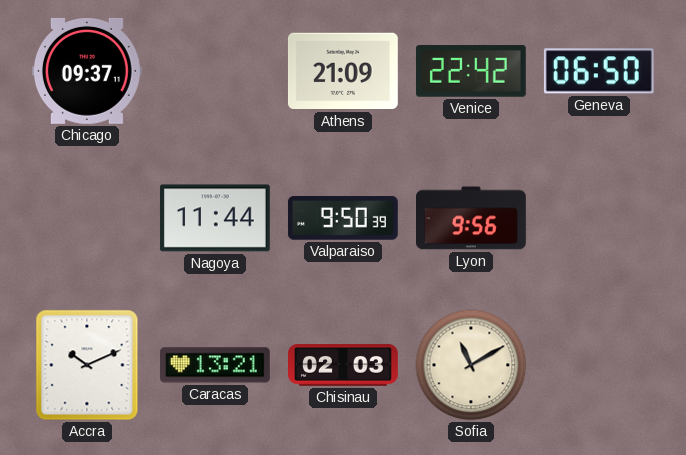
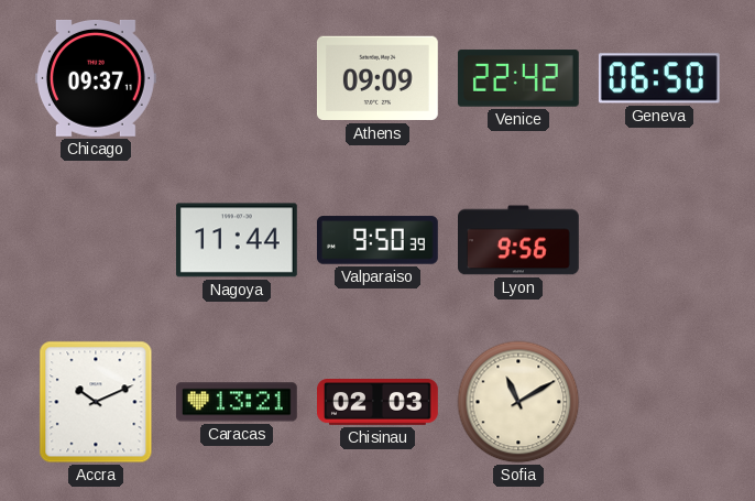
Athens: 21:09 -> 09:09 (377, 78)
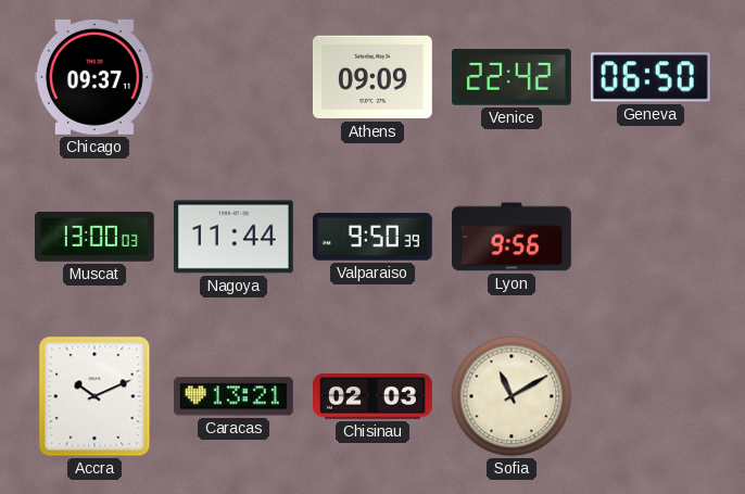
Muscat: none -> 13:00 (94, 238)
